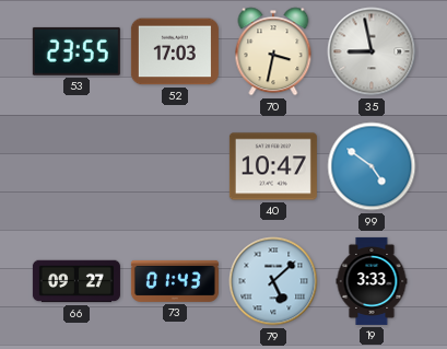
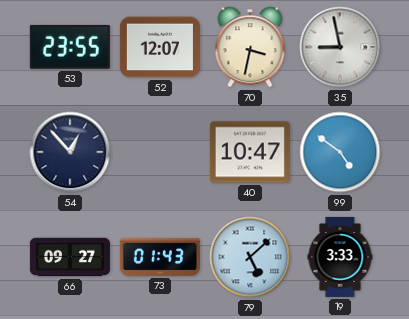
52: 17:03 -> 12:07 (160, 47)
54: none -> 12:53 (70, 152)
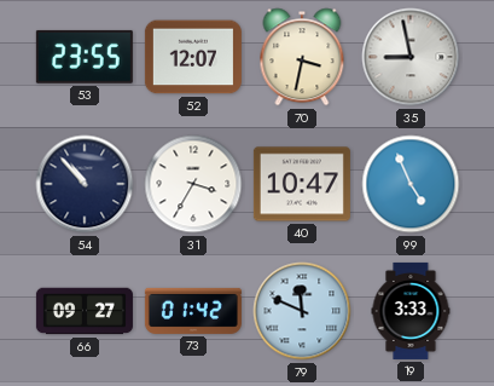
54: 12:53 -> 10:53 (85, 184)
31: none -> 3:35 (193, 184)
99: 4:51 -> 4:56 (411, 184)
73: 01:43 -> 01:42 (193, 311)
79: 5:08 -> 11:49 (302, 311)
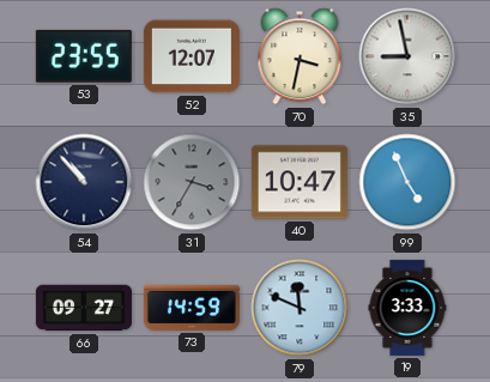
31 dial: white -> grey (192, 182)
73: 01:42 -> 14:59 (192, 308)
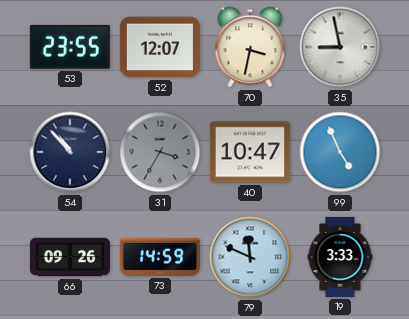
66: 09:27 -> 09:26 (70, 257)
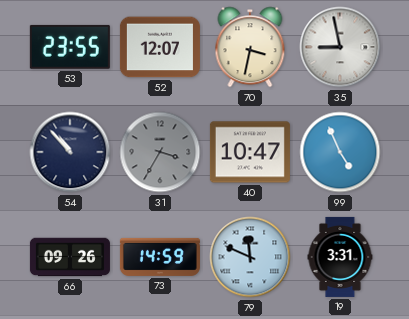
19: 3:33 -> 3:31 (340, 257)
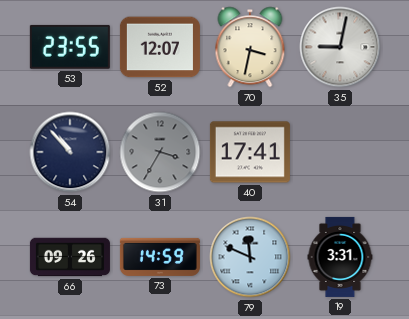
35: 8:58 -> 9:02 (340, 47)
40: 10:47 -> 17:41 (250, 152)
99: 4:56 -> none (340, 152)
